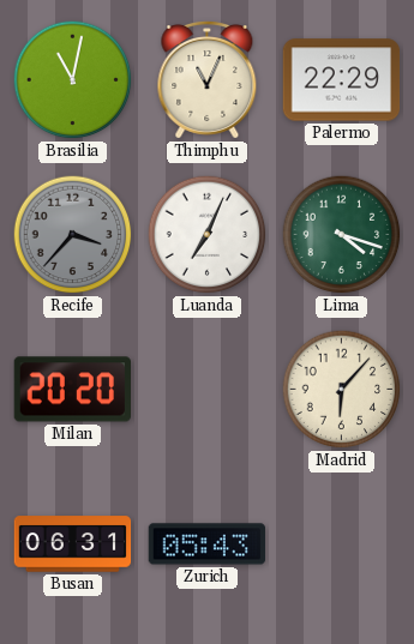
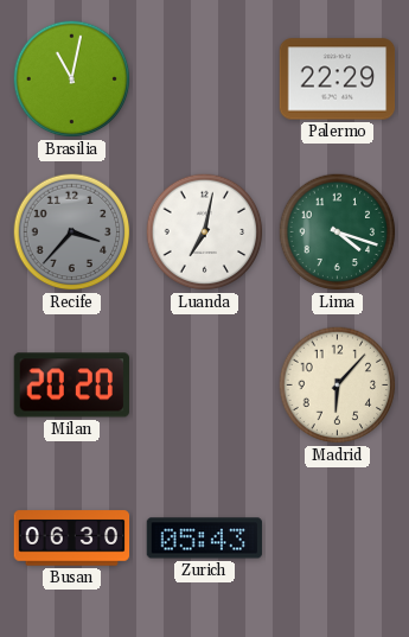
Thimphu: 11:04 -> none (208, 80)
Luanda: 7:04 -> 7:02 (205, 232)
Busan: 06:31 -> 06:30 (72, 539)
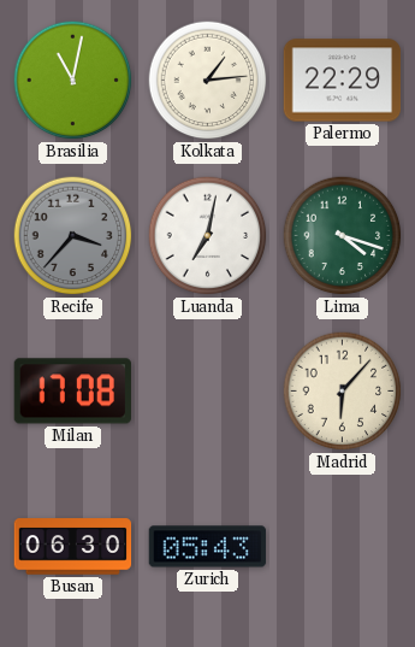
Kolkata: none -> 1:14 (208, 81)
Milan: 20:20 -> 17:08 (72, 392)
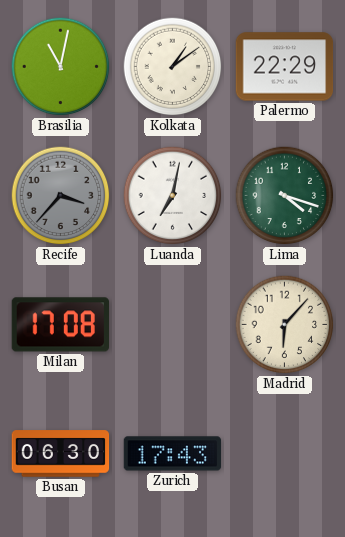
Kolkata: 1:14 -> 1:09 (173, 67)
Zurich: 05:43 -> 17:43 (173, 454)
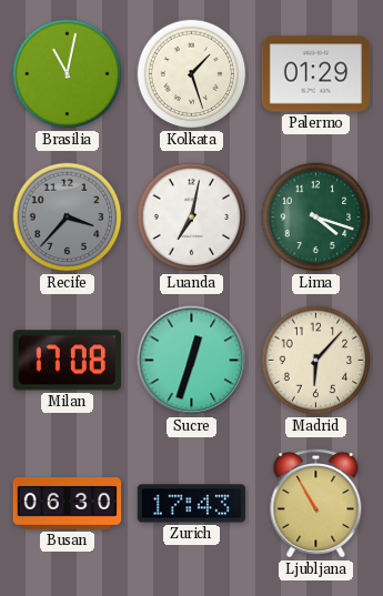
Kolkata: 1:09 -> 1:27 (192, 74)
Palermo: 22:29 -> 01:29 (316, 74)
Sucre: none -> 12:33 (192, 361)
Ljubljana: none -> 10:55 (316, 504)
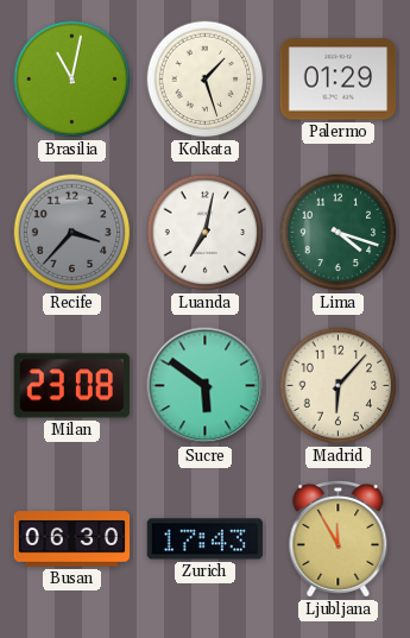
Milan: 17:08 -> 23:08 (71, 386)
Sucre: 12:33 -> 5:51 (206, 386)
Ljubljana: 10:55 -> 11:55 (339, 539)
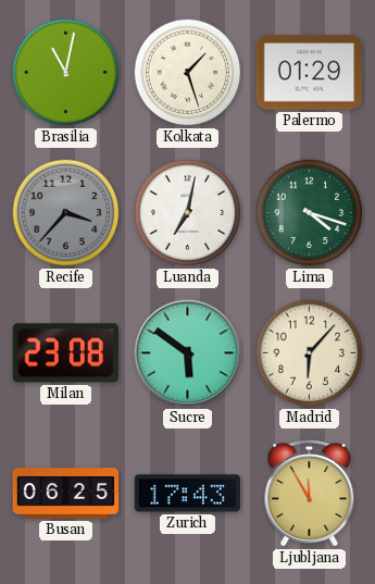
Busan: 06:30 -> 06:25 (66, 494)
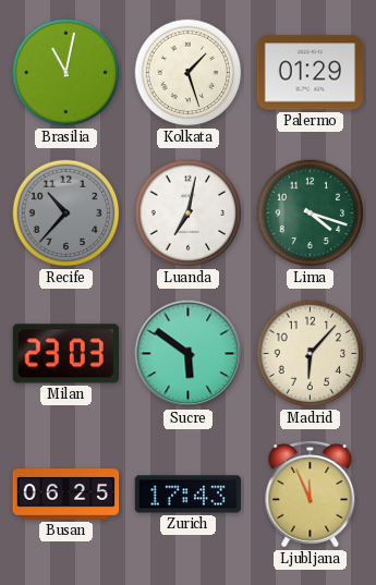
Recife: 3:37 -> 10:37 (66, 214)
Milan: 23:08 -> 23:03 (65, 354)
Ljubljana: 11:55 -> 11:56 (311, 495)
